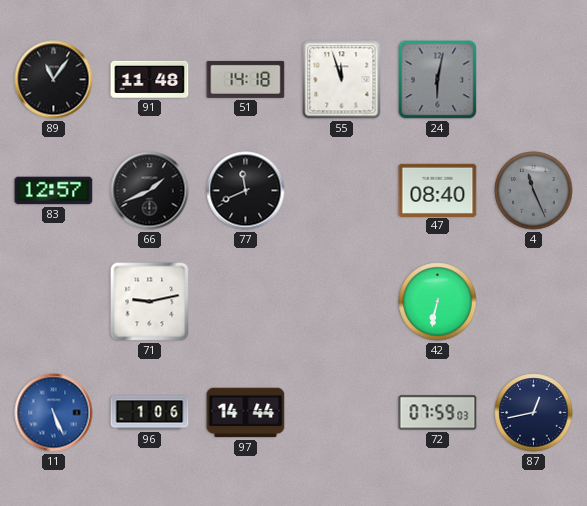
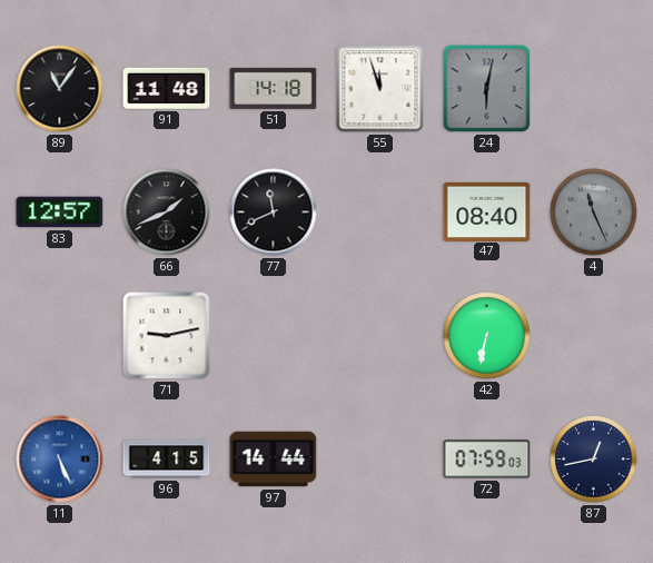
96: 1:06 -> 4:15 (167, 460)
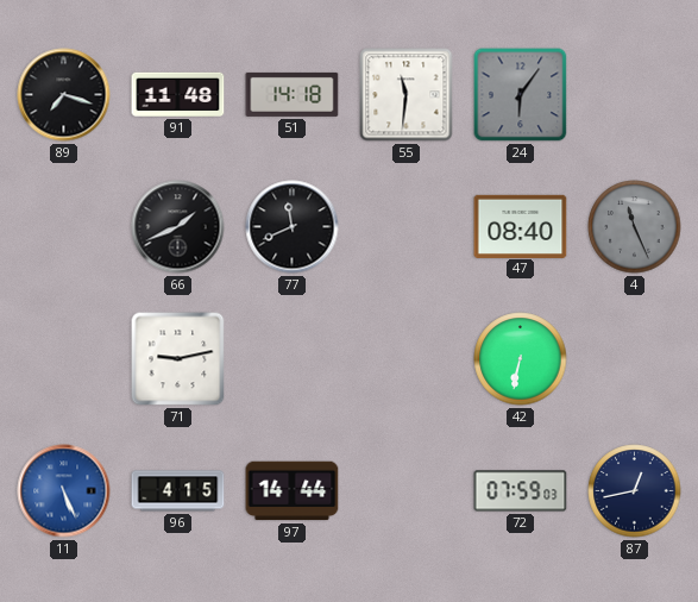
89: 11:06 -> 7:18 (64, 95)
55: 11:57 -> 11:31 (407, 95)
24: 6:02 -> 6:06 (521, 95)
83: 12:57 -> none (60, 213)
